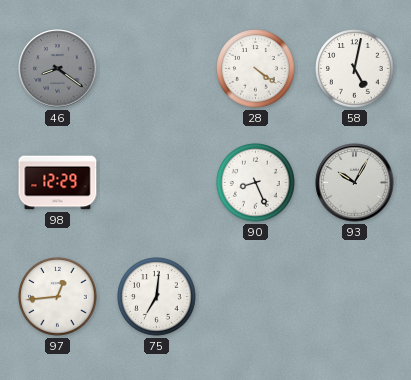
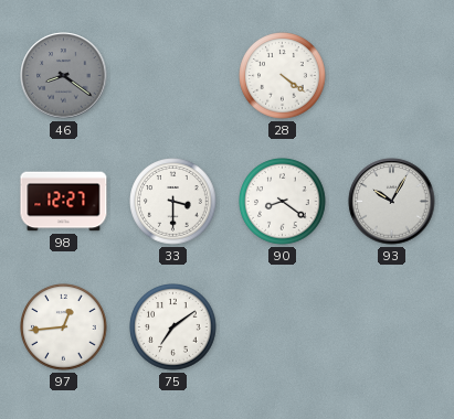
58: 5:02 -> none (355, 69)
98: 12:29 -> 12:27 (64, 202)
33: none -> 3:30 (173, 202)
90: 8:26 -> 8:21 (283, 202)
75: 7:01 -> 7:09 (173, 327)
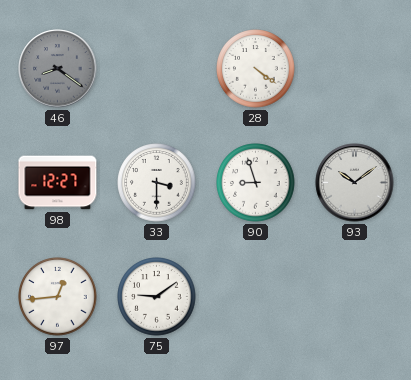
90: 8:21 -> 8:57 (256, 183)
93: 10:05 -> 10:09 (355, 183)
75: 7:09 -> 9:09 (157, 297)
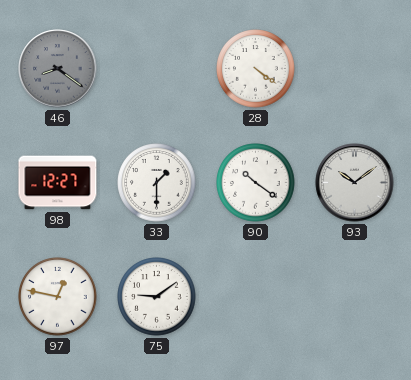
33: 3:30 -> 1:30 (157, 183)
90: 8:57 -> 10:21 (256, 183)
97: 12:44 -> 12:47 (58, 297)
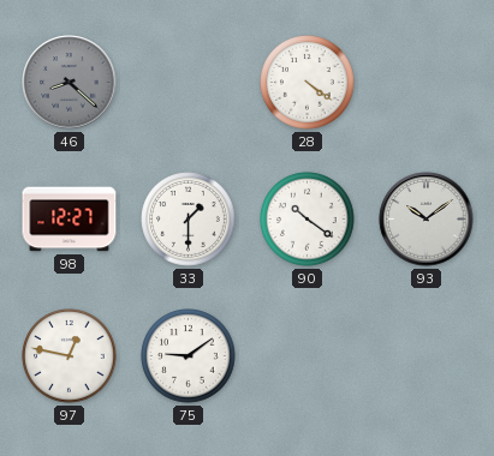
46: 8:21 -> 8:22 (70, 83)
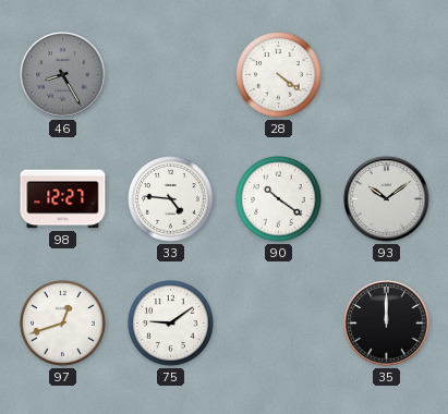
46: 8:22 -> 8:25 (63, 75)
33: 1:30 -> 4:46 (171, 199)
97: 12:47 -> 12:42 (63, 324)
35: none -> 12:00 (387, 324)
